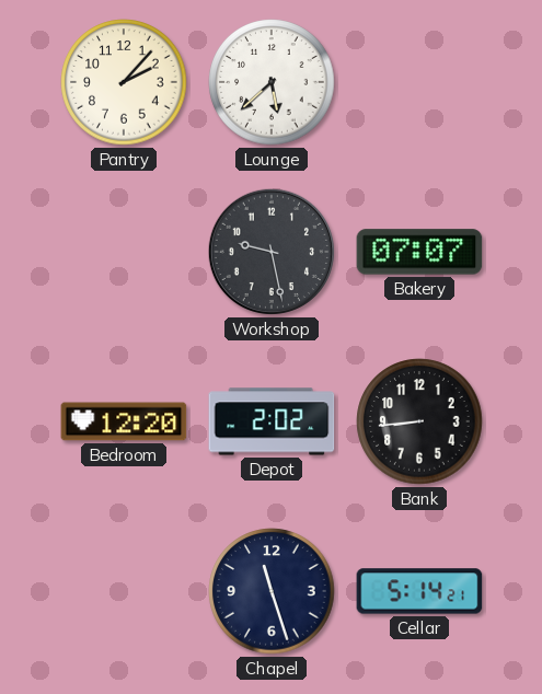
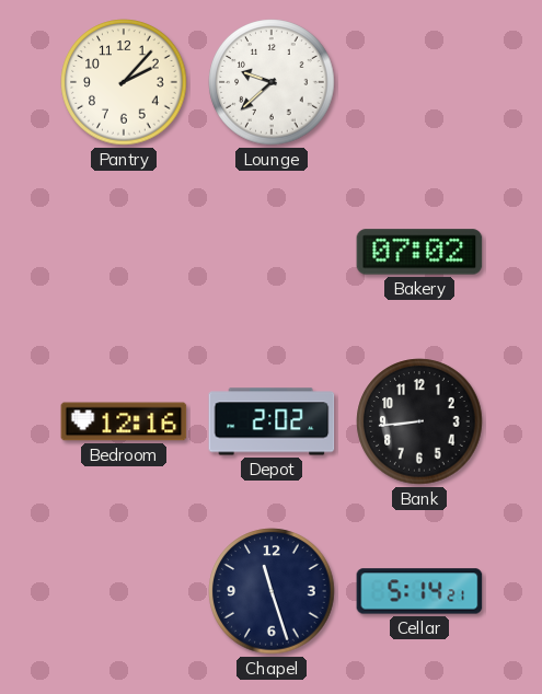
Lounge: 5:38 -> 9:38 (272, 82)
Workshop: 9:28 -> none (272, 252)
Bakery: 07:07 -> 07:02 (419, 252)
Bedroom: 12:20 -> 12:16 (124, 421)
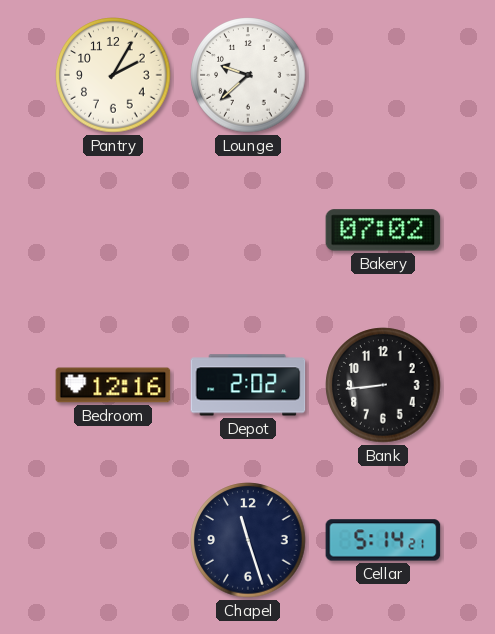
Pantry: 2:07 -> 2:05 (113, 75)
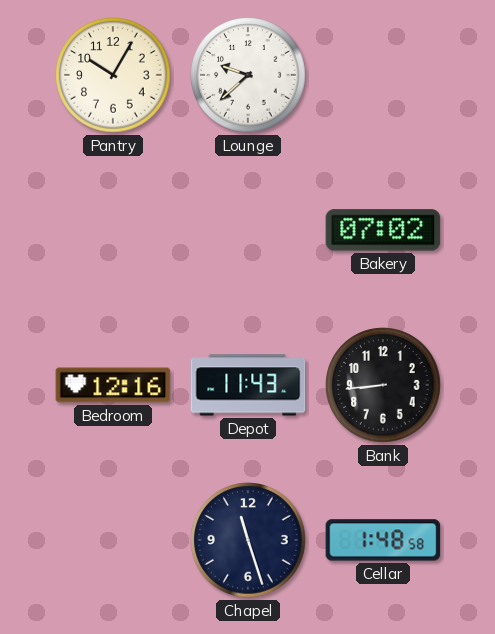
Pantry: 2:05 -> 10:05 (113, 75)
Depot: 2:02 -> 11:43 (248, 385)
Cellar: 5:14 -> 1:48 (383, 540)
